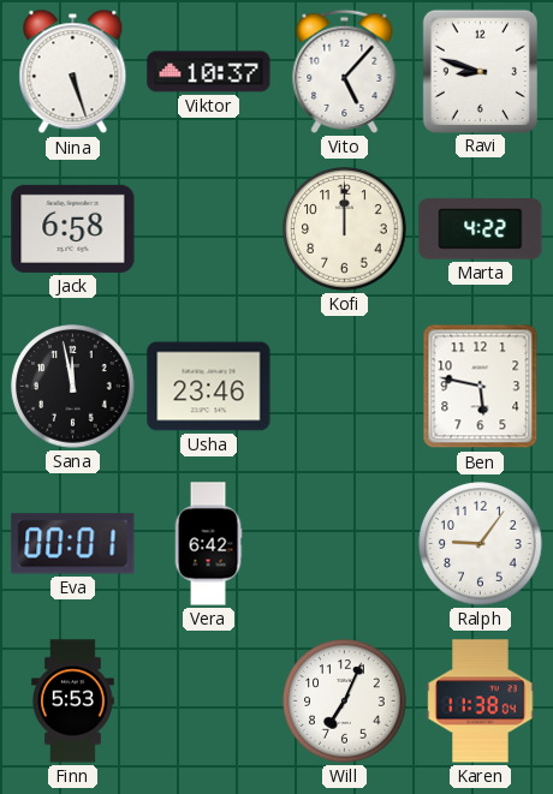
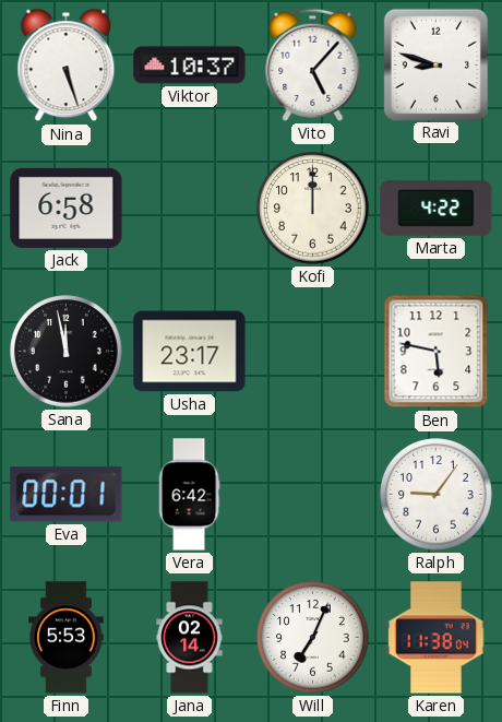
Usha: 23:46 -> 23:17 (190, 352)
Jana: none -> 02:14 (190, 638)
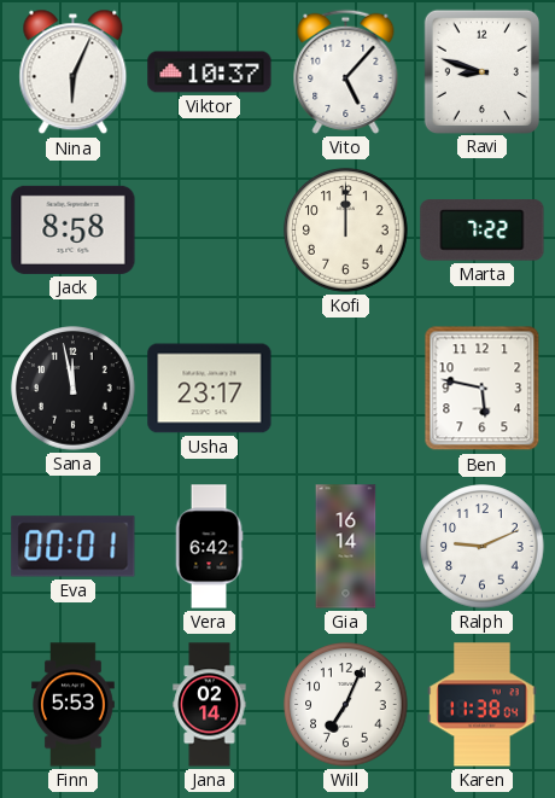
Nina: 5:27 -> 6:04 (74, 72)
Jack: 6:58 -> 8:58 (74, 229)
Marta: 4:22 -> 7:22 (483, 231)
Gia: none -> 16:14 (346, 547)
Ralph: 9:06 -> 9:11 (483, 547)
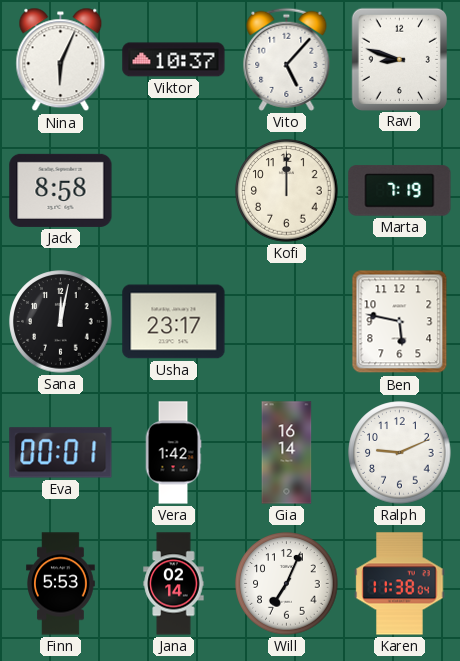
Marta: 7:22 -> 7:19 (400, 191)
Sana: 11:58 -> 12:02 (61, 322)
Vera: 6:42 -> 1:42 (173, 453)
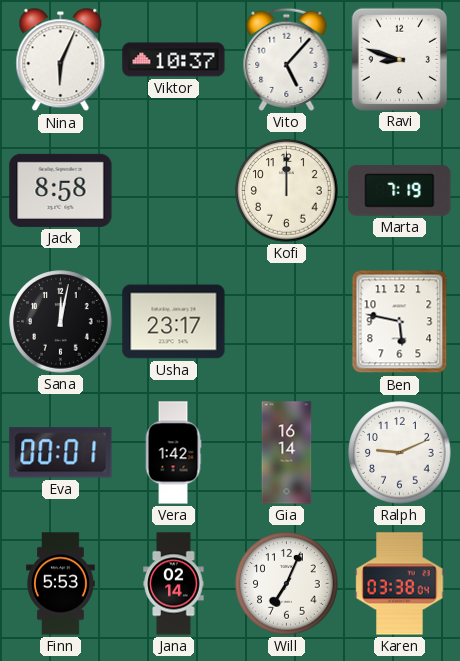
Karen: 11:38 -> 03:38 (400, 584)
